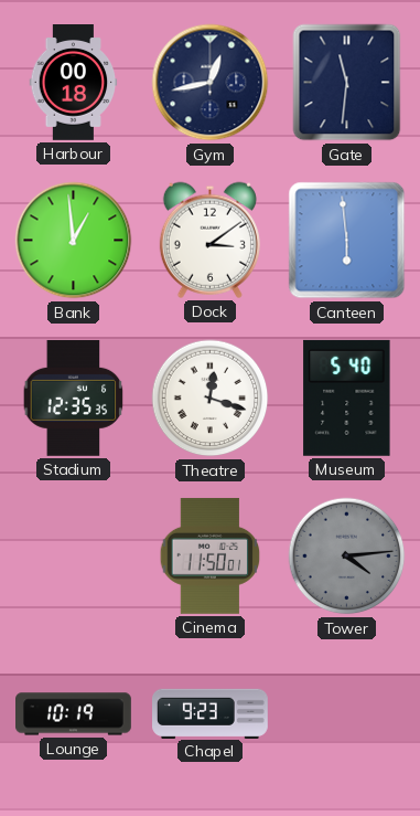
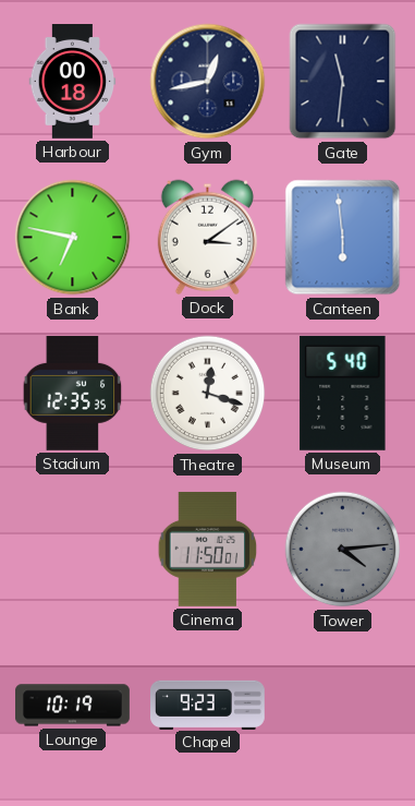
Bank: 12:59 -> 6:47 (73, 238)
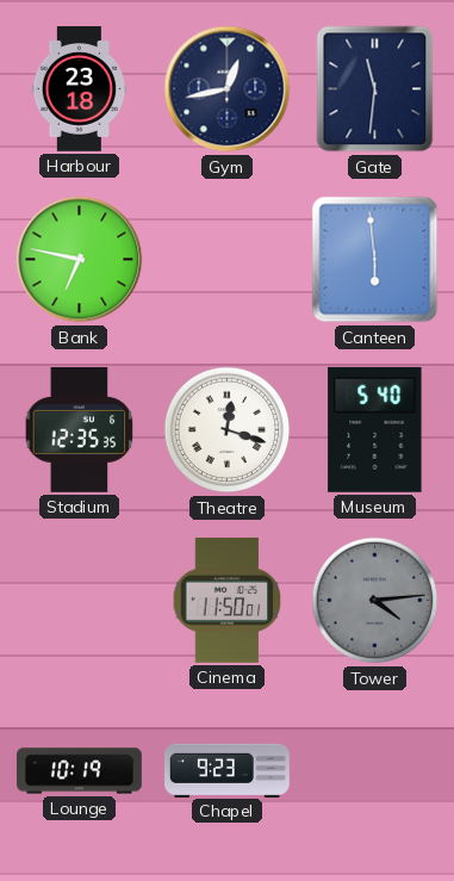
Harbour: 00:18 -> 23:18 (80, 89)
Dock: 3:09 -> none (207, 237)
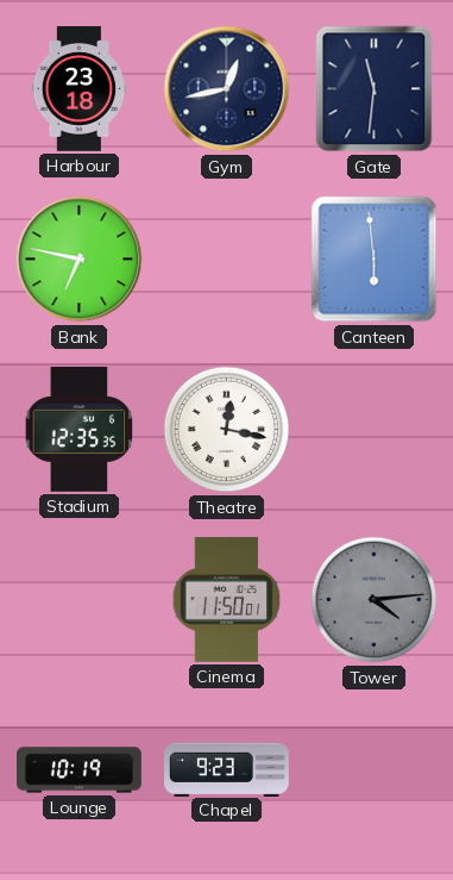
Theatre: 12:18 -> 12:17 (227, 430)
Museum: 5:40 -> none (375, 429)
